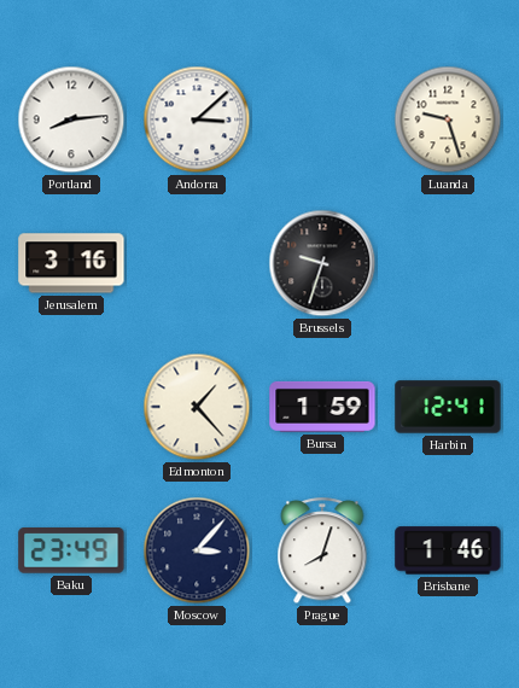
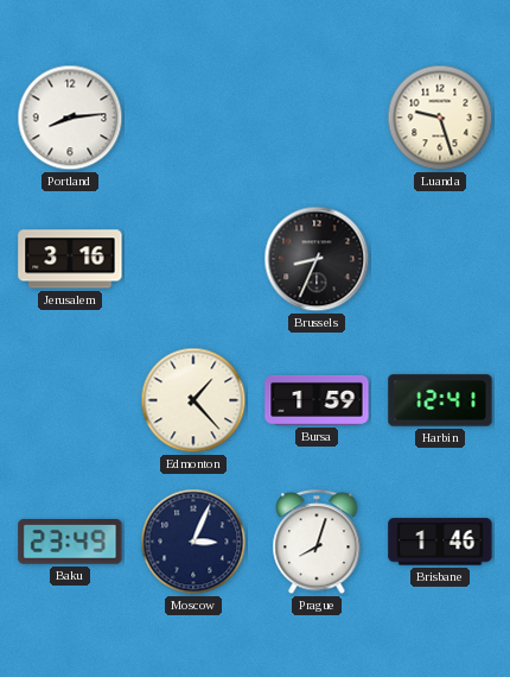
Andorra: 3:08 -> none (197, 119)
Brussels: 9:33 -> 8:34 (317, 259)
Moscow: 3:07 -> 3:04 (193, 542)
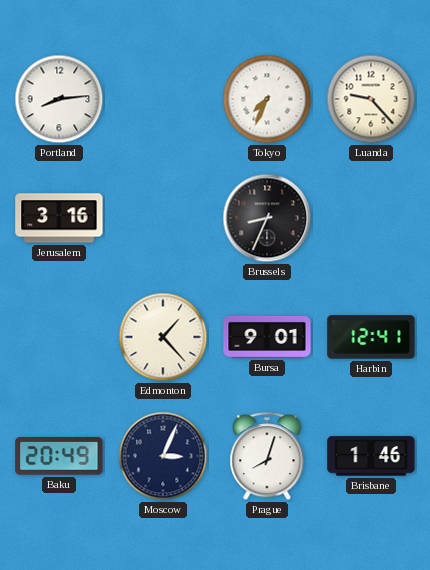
Tokyo: none -> 7:34 (267, 99)
Luanda: 9:27 -> 9:23 (371, 99)
Bursa: 1:59 -> 9:01 (267, 337)
Baku: 23:49 -> 20:49 (59, 456)
